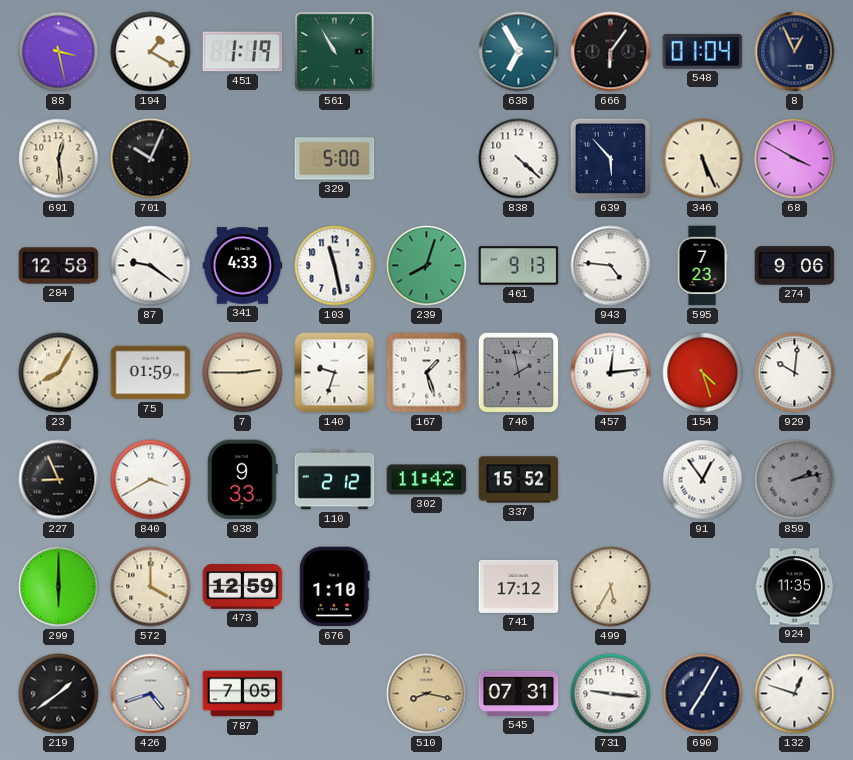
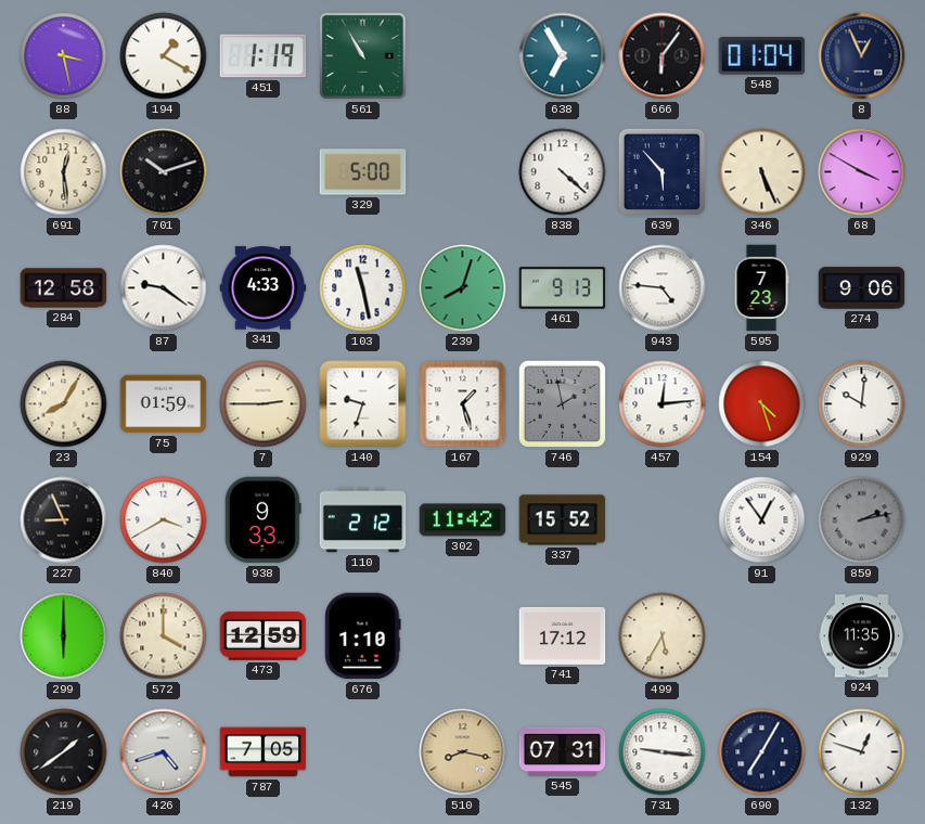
701: 10:04 -> 10:12 (164, 172)
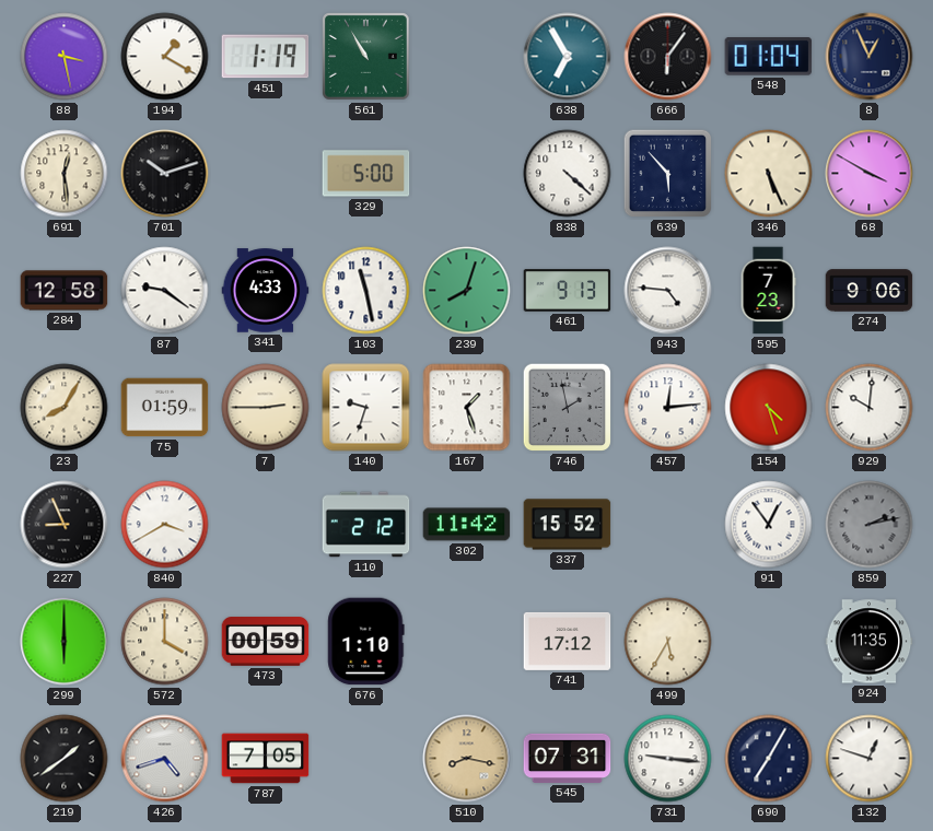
938: 9:33 -> none (262, 520)
473: 12:59 -> 00:59 (266, 642)
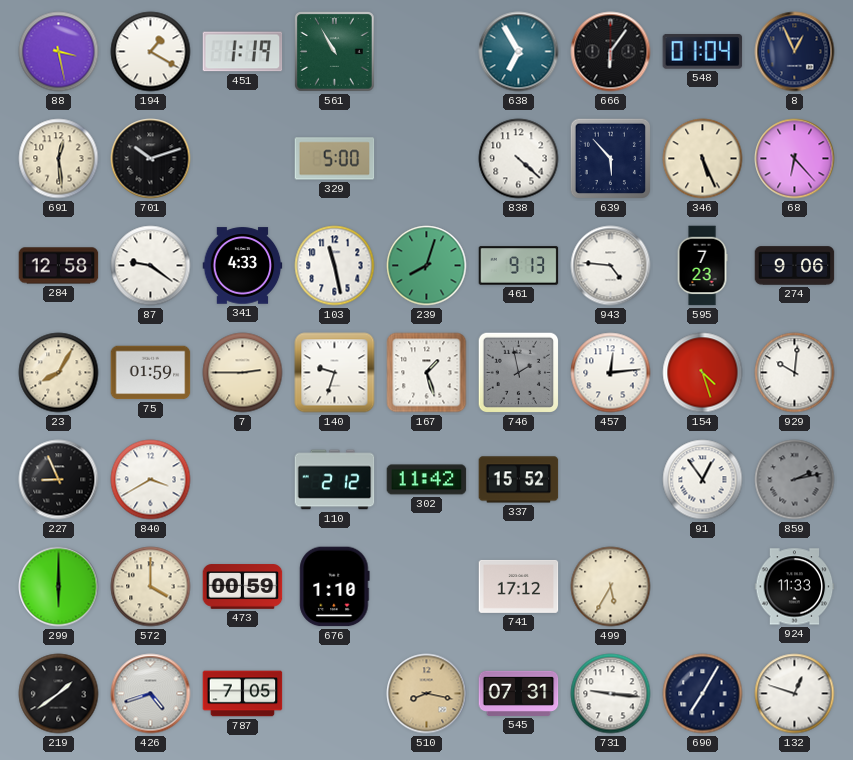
68: 3:50 -> 6:23 (795, 159)
924: 11:35 -> 11:33 (795, 587)
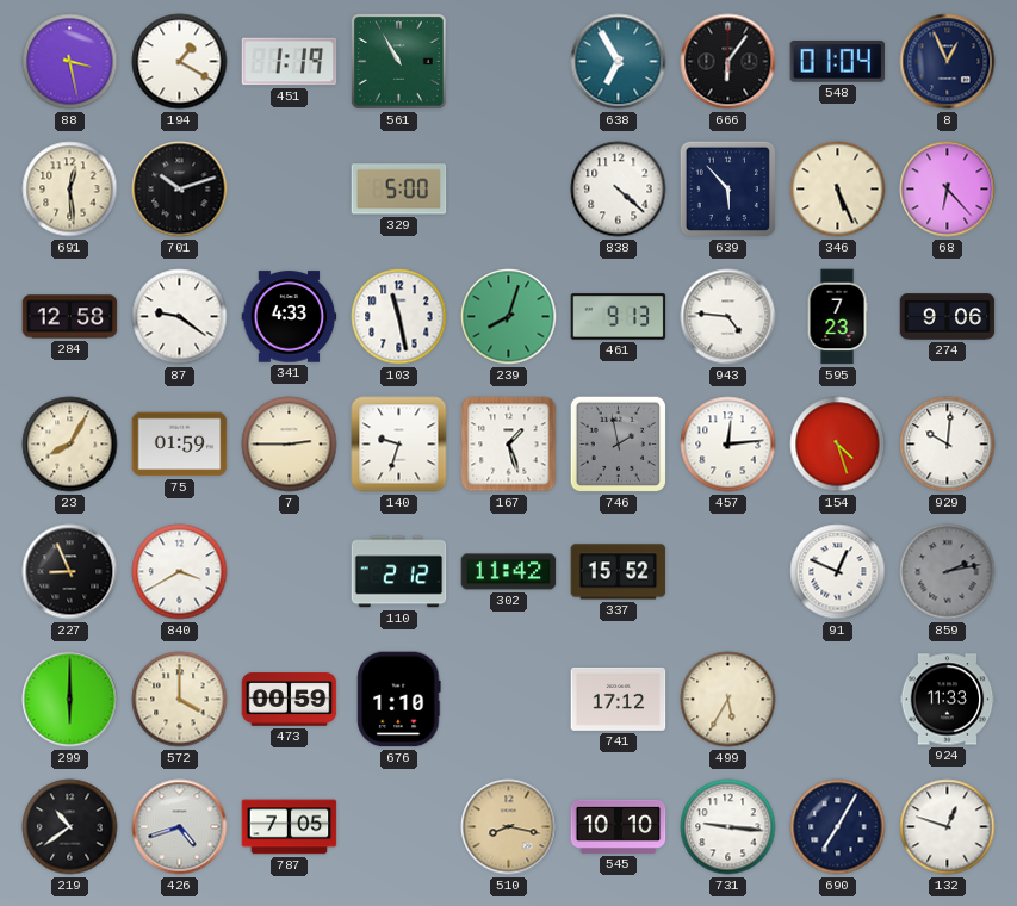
91: 12:54 -> 12:49 (838, 572)
219: 1:39 -> 10:39 (70, 827)
545: 07:31 -> 10:10 (619, 826)
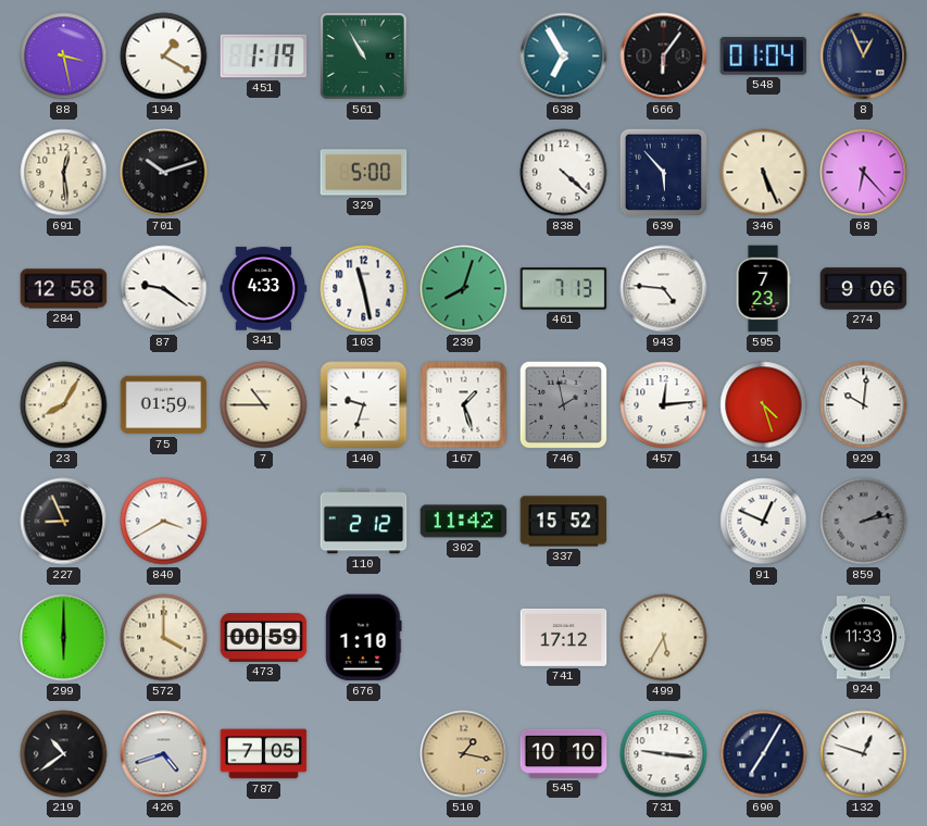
461: 9:13 -> 7:13 (564, 289)
7: 2:45 -> 10:45 (264, 405)
510: 8:17 -> 1:17 (464, 754)
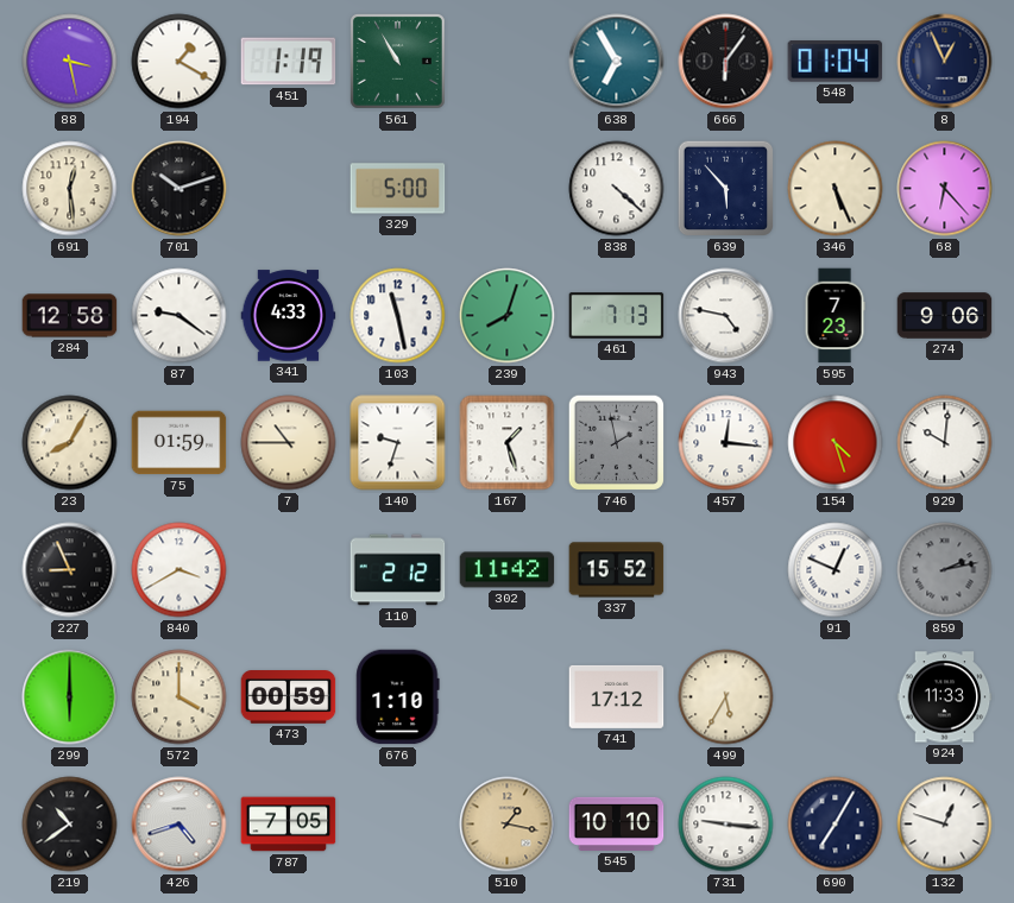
943: 4:46 -> 4:47 (726, 316)
457: 12:14 -> 12:16 (726, 443)
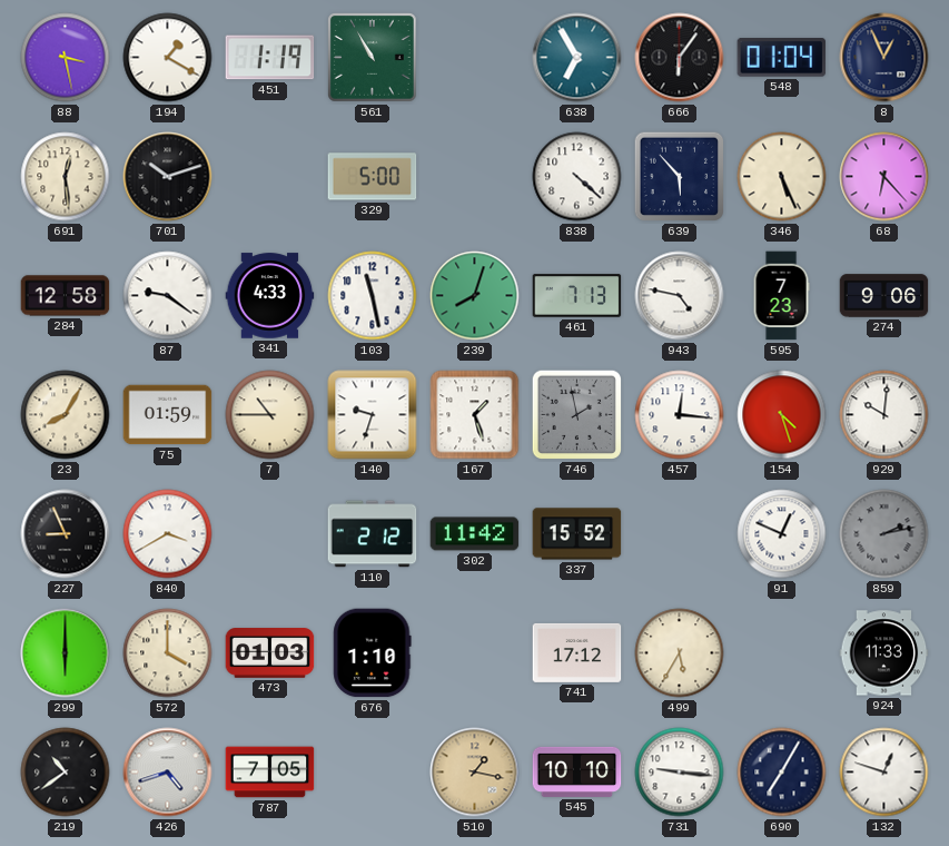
473: 00:59 -> 01:03 (270, 653)
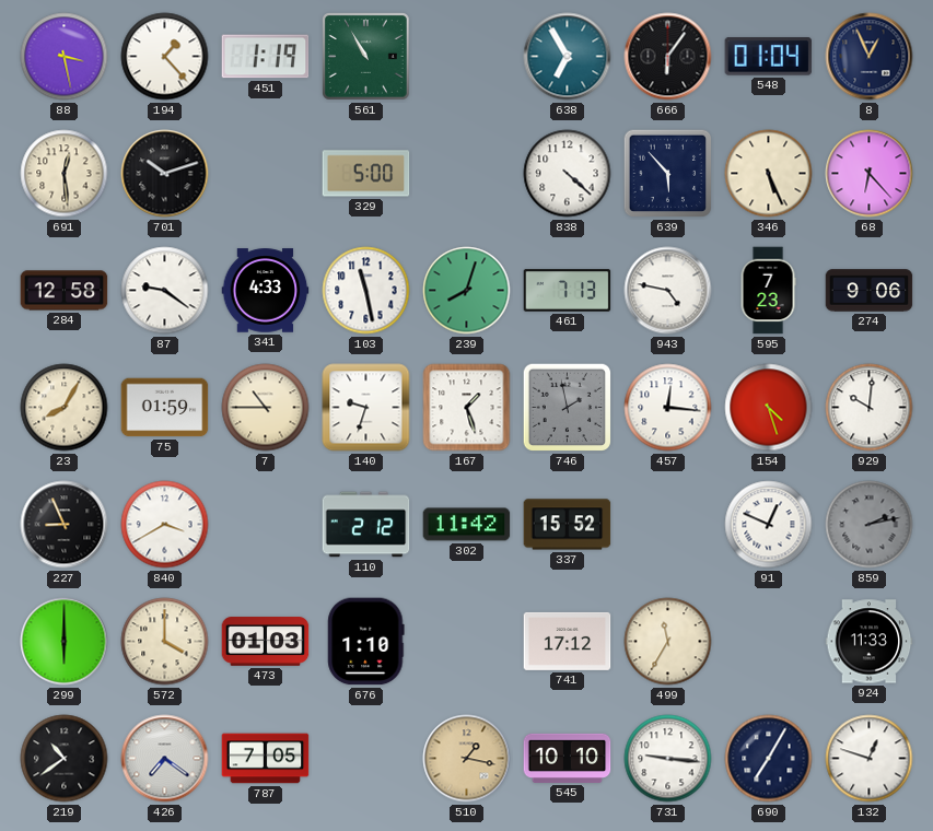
194: 1:20 -> 1:23 (165, 57)
499: 5:35 -> 11:35 (668, 642)
426: 4:42 -> 7:21 (165, 759)
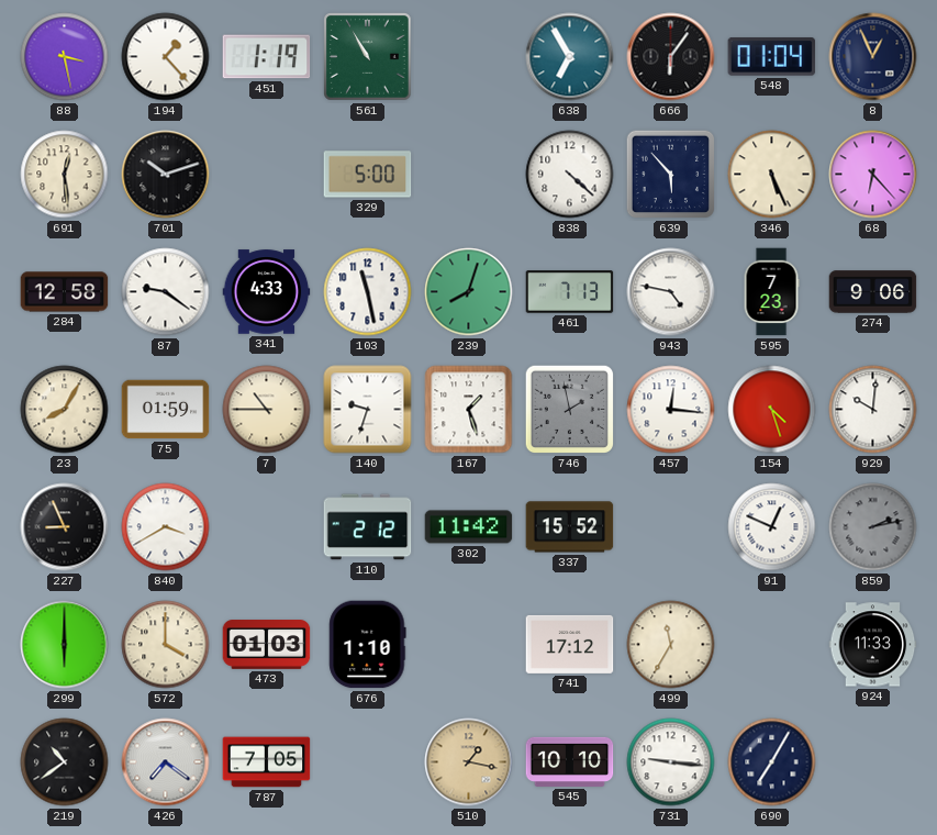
132: 12:48 -> none (870, 759)
